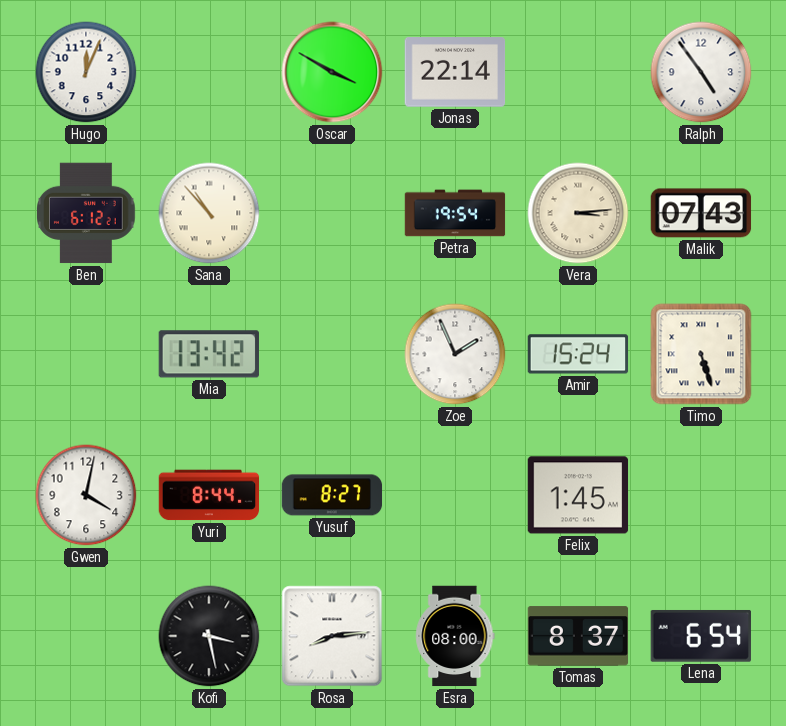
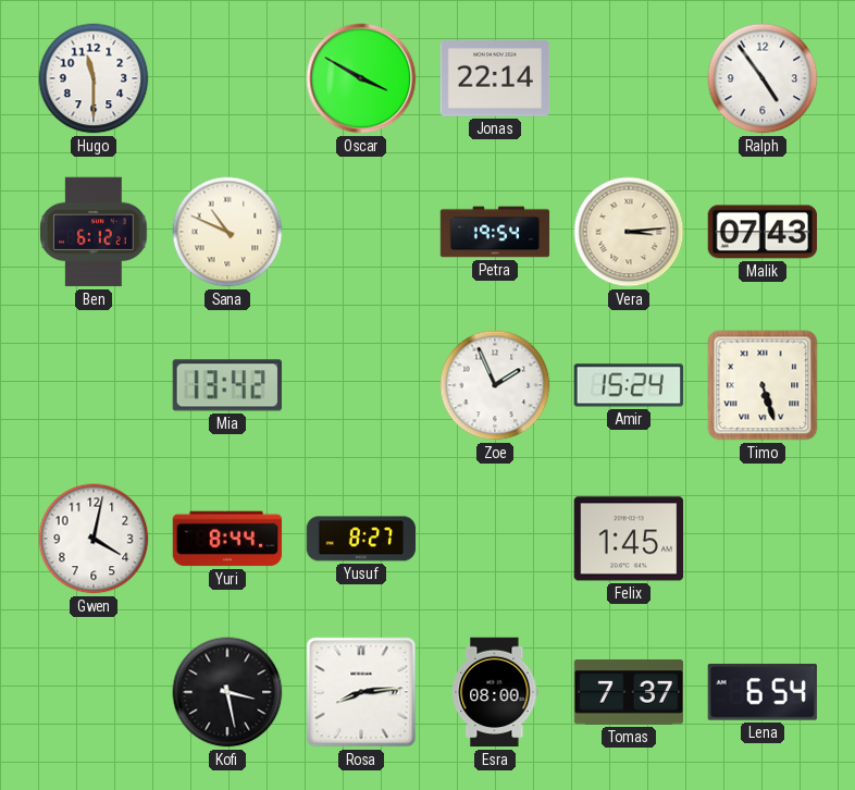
Hugo: 12:04 -> 11:30 (94, 78)
Sana: 10:53 -> 10:49 (227, 232)
Tomas: 8:37 -> 7:37 (629, 692)
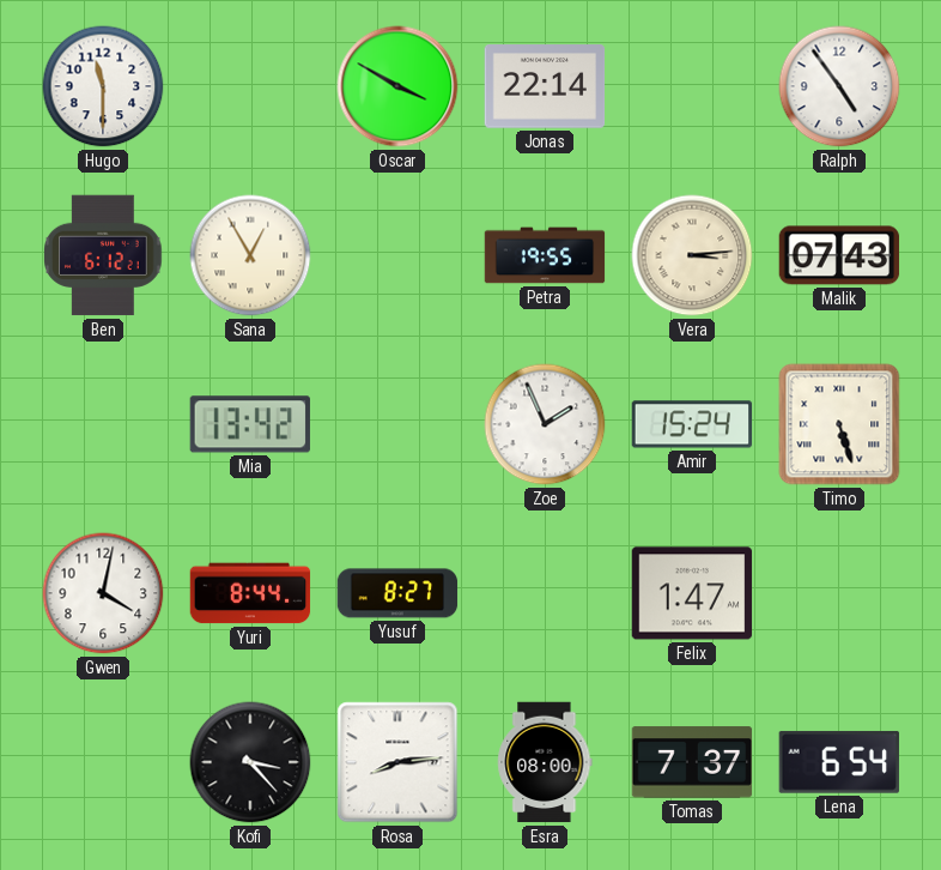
Sana: 10:49 -> 12:55 (250, 255)
Petra: 19:54 -> 19:55 (545, 255)
Felix: 1:45 -> 1:47 (692, 593)
Kofi: 3:28 -> 3:23 (250, 762)
